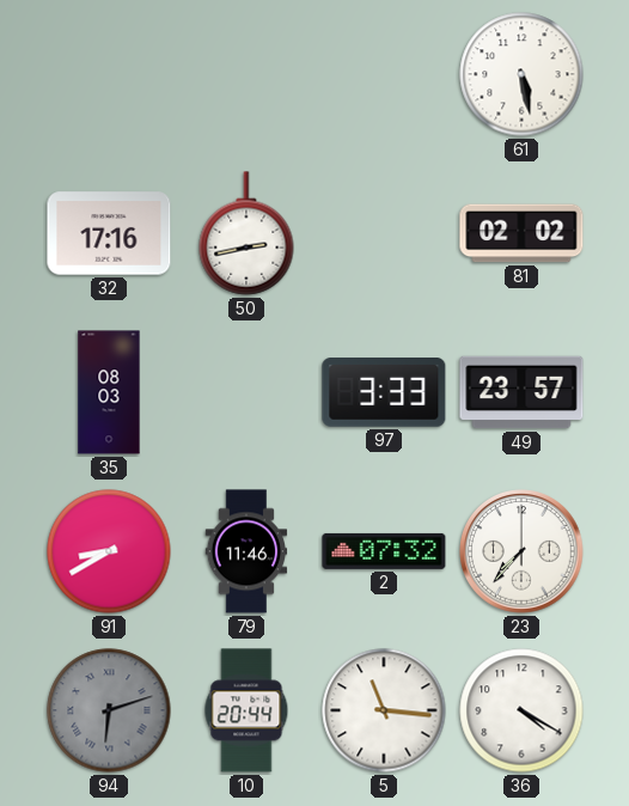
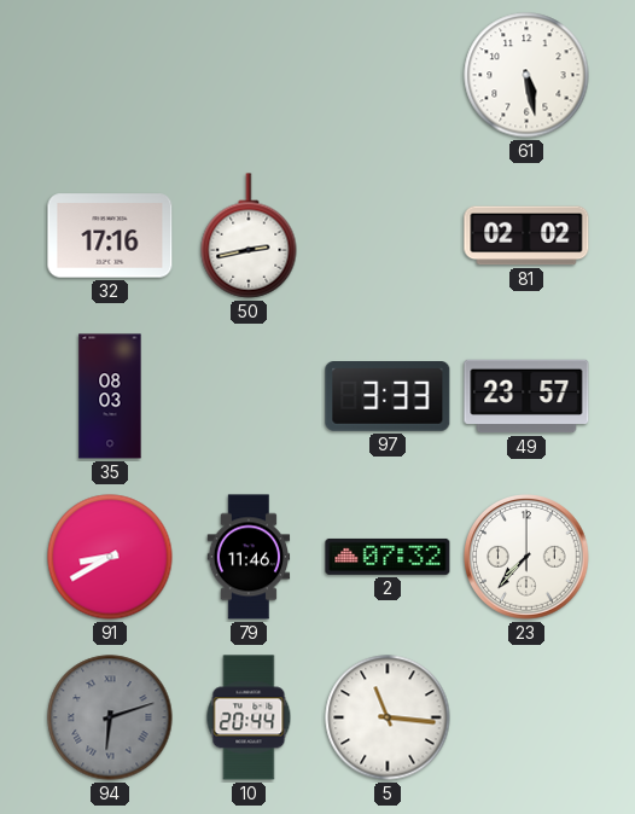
36: 4:20 -> none (521, 710)
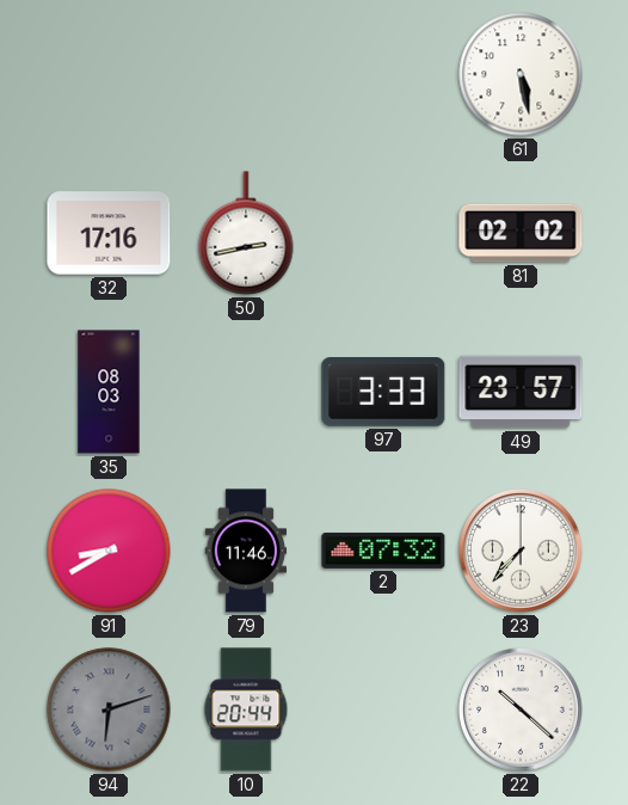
5: 11:16 -> none (388, 717)
22: none -> 10:22 (521, 709)
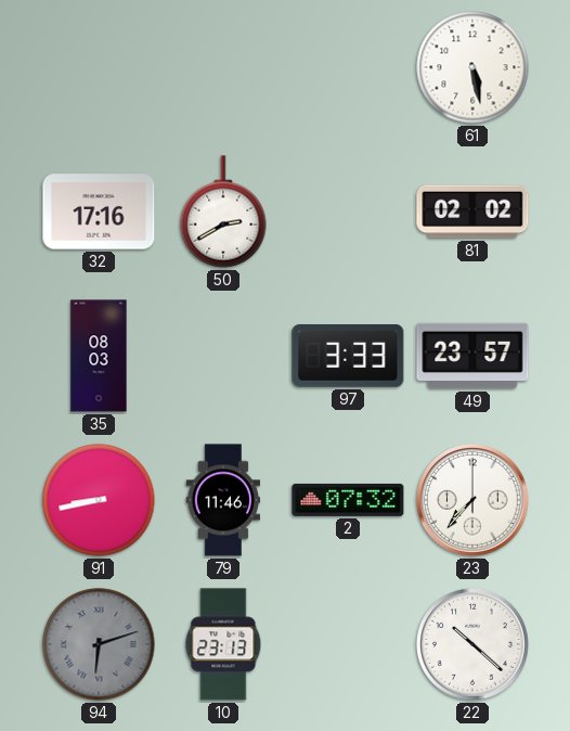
50: 2:43 -> 2:40 (223, 211)
91: 8:40 -> 8:43 (99, 500)
10: 20:44 -> 23:13 (223, 644)
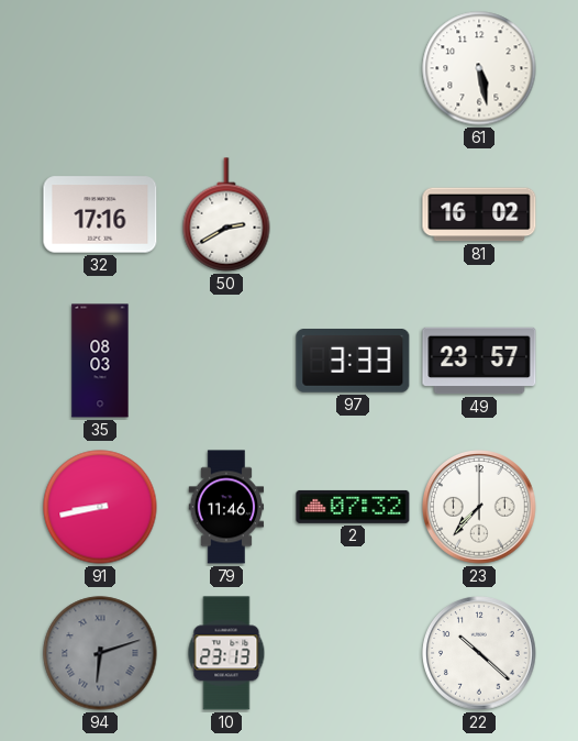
81: 02:02 -> 16:02 (479, 214)
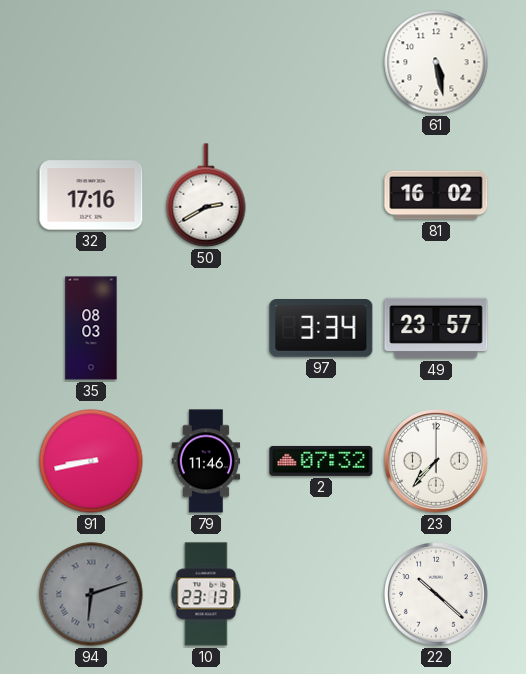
97: 3:33 -> 3:34 (321, 329)
